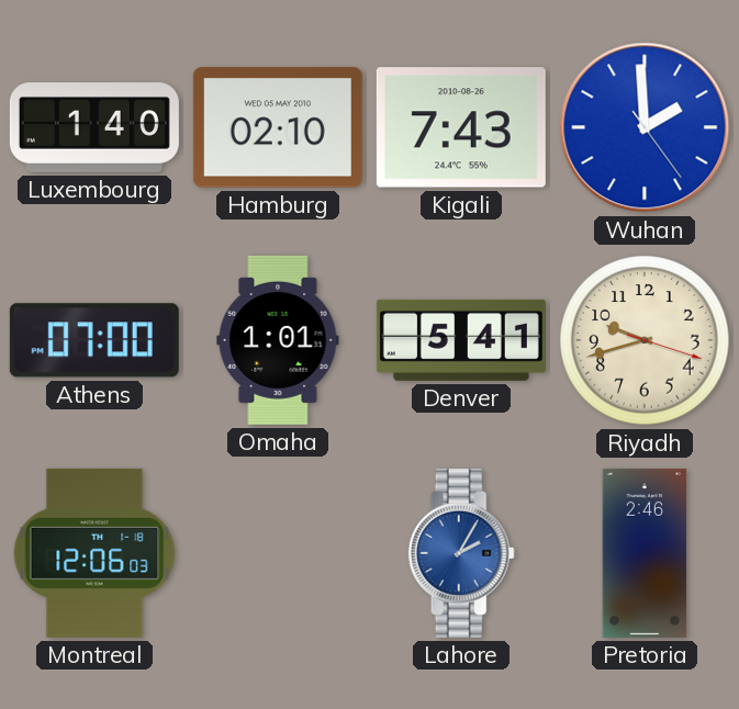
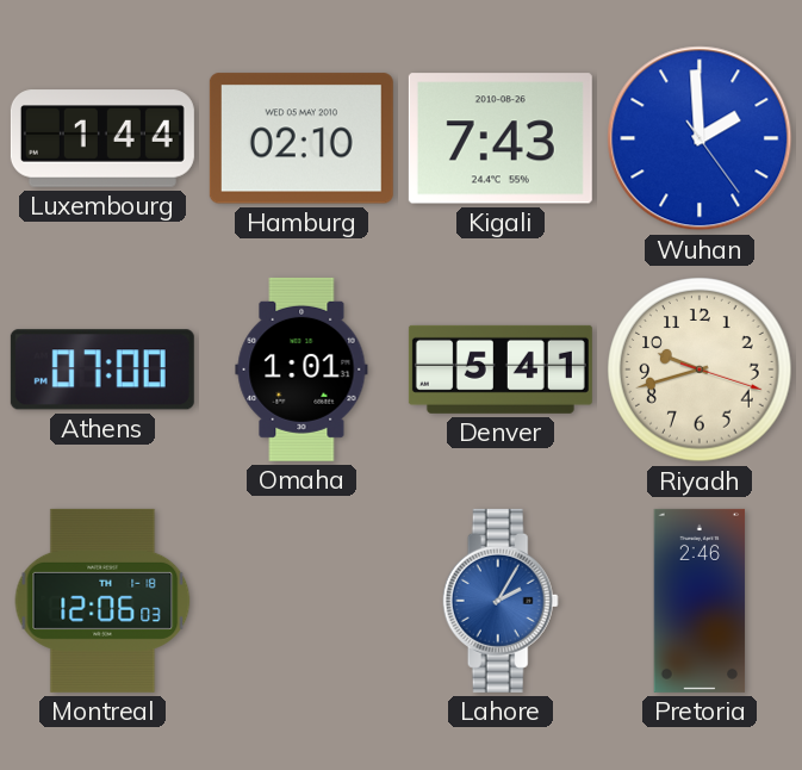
Luxembourg: 1:40 -> 1:44 (102, 138)
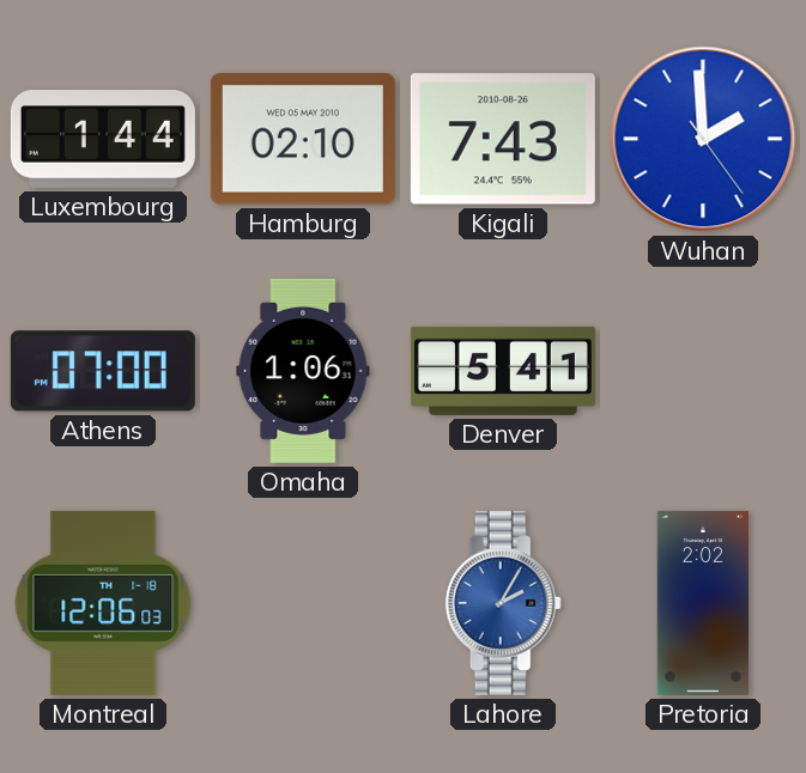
Omaha: 1:01 -> 1:06 (303, 371)
Riyadh: 9:42 -> none (700, 370)
Pretoria: 2:46 -> 2:02 (703, 603)
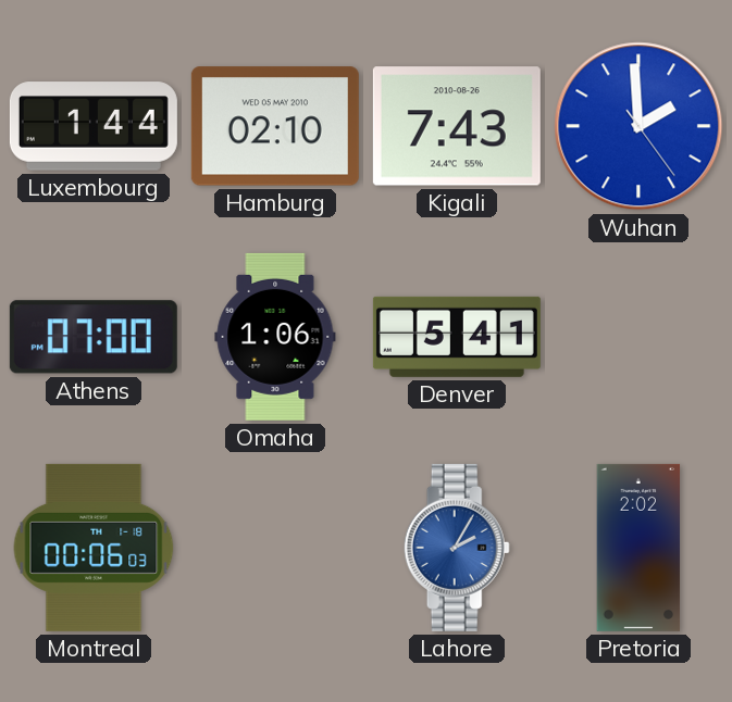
Montreal: 12:06 -> 00:06 (94, 548)
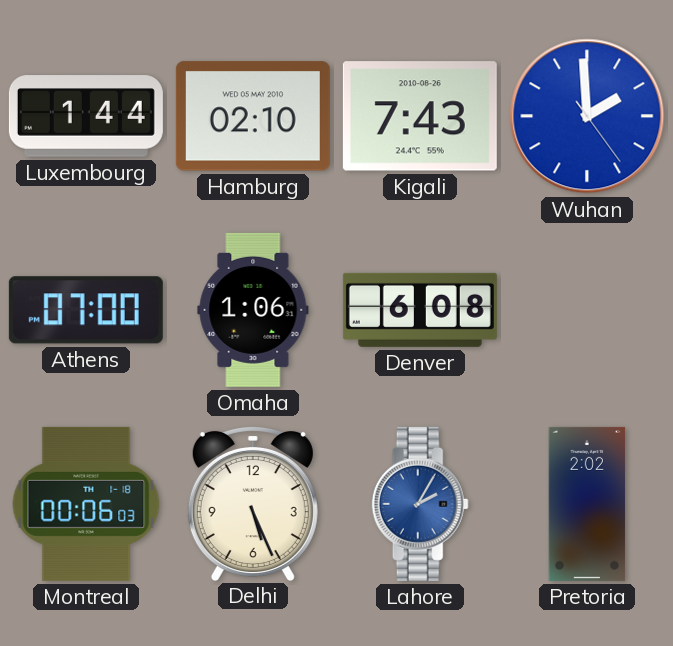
Denver: 5:41 -> 6:08 (420, 310)
Delhi: none -> 5:26 (253, 503)
